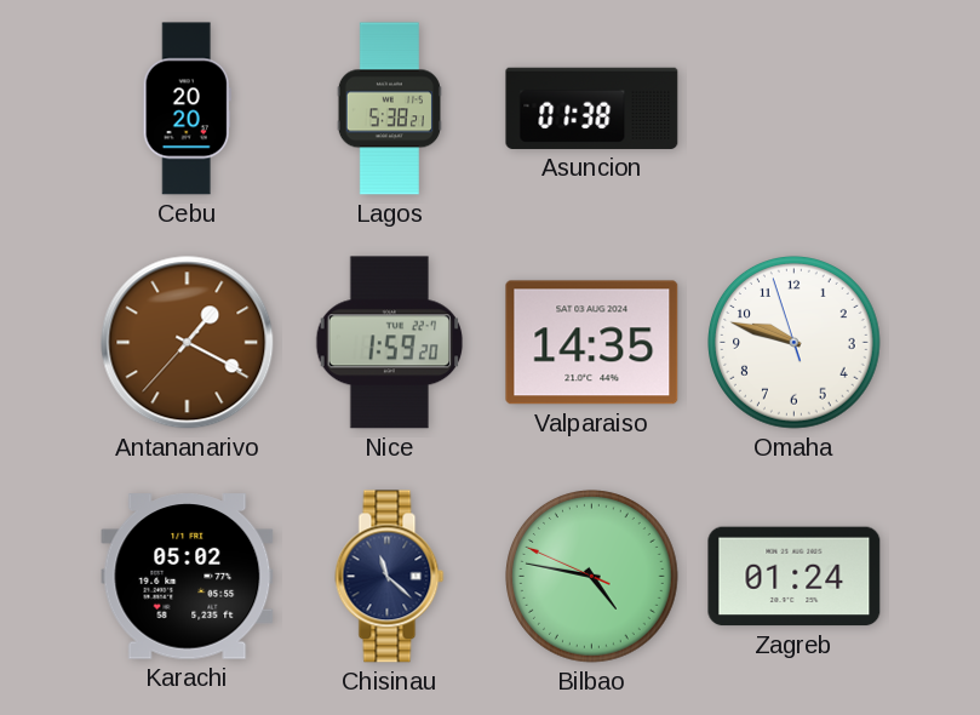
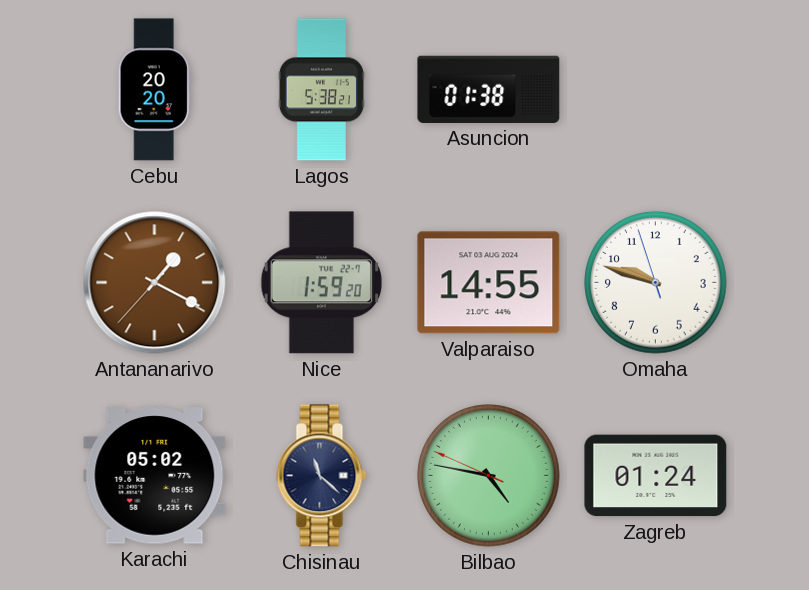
Valparaiso: 14:35 -> 14:55 (489, 283)
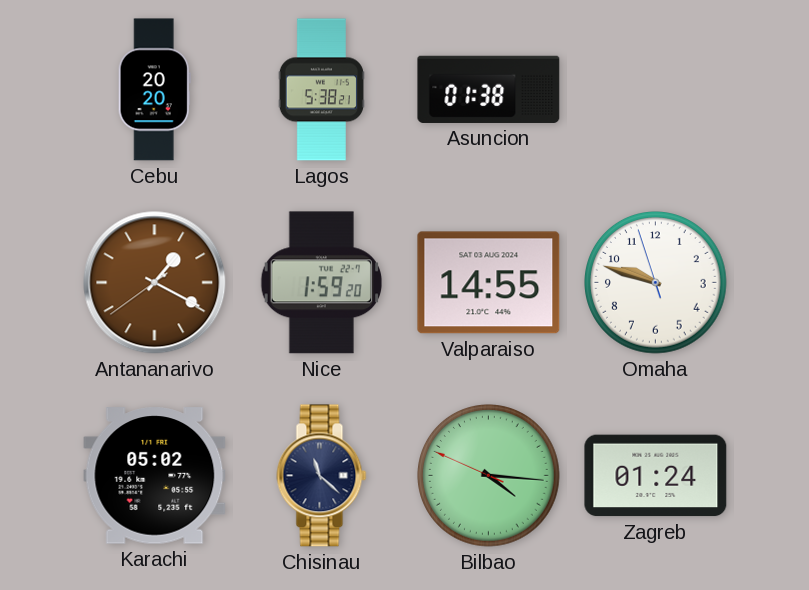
Antananarivo: 1:19:37 -> 1:19:39 (155, 283)
Bilbao: 4:46 -> 4:15 (489, 476)
